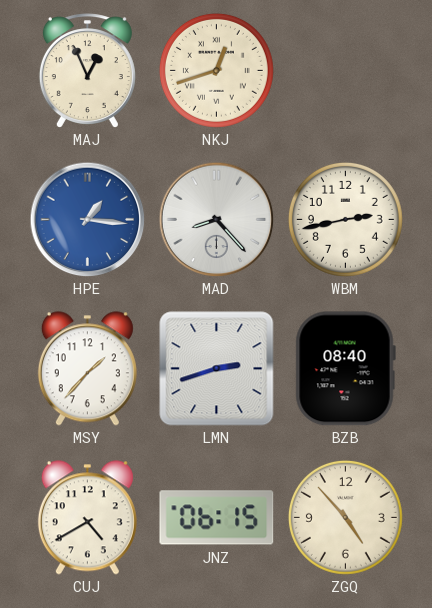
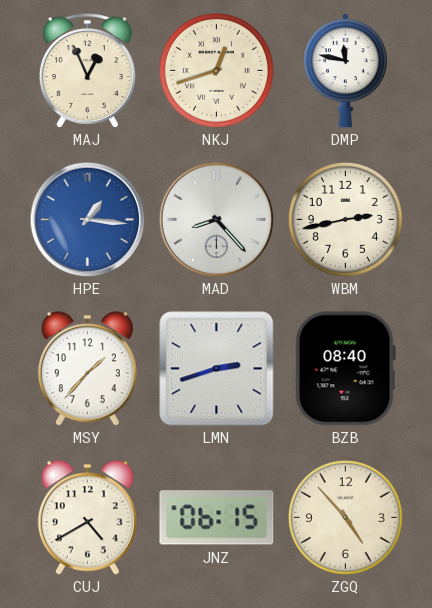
DMP: none -> 11:47 (345, 71)
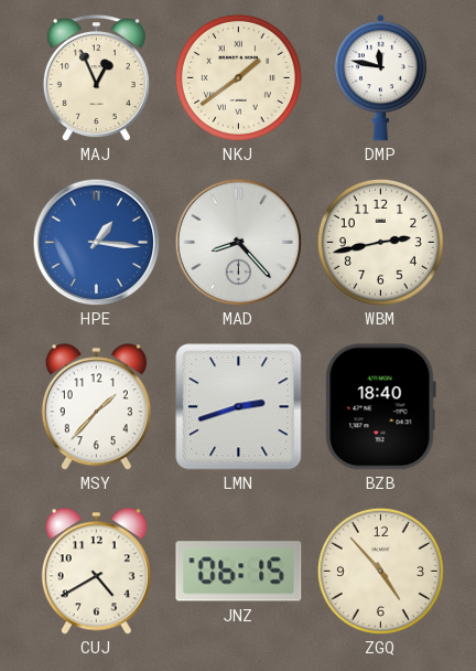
NKJ: 12:42 -> 1:39 (238, 77)
BZB: 08:40 -> 18:40 (380, 407)
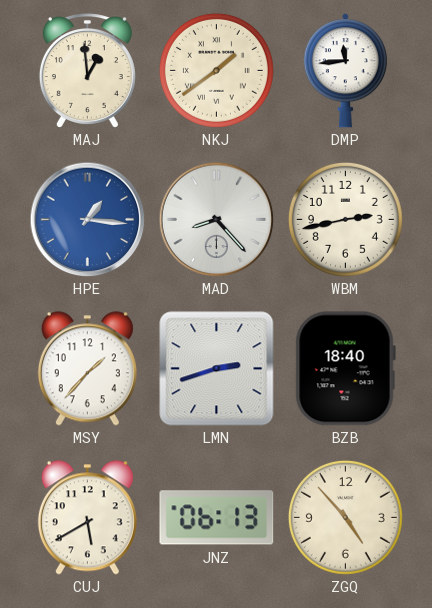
MAJ: 12:56 -> 12:59 (87, 70)
DMP: 11:47 -> 11:44 (345, 71)
CUJ: 4:40 -> 5:40 (87, 518)
JNZ: 06:15 -> 06:13 (217, 518)
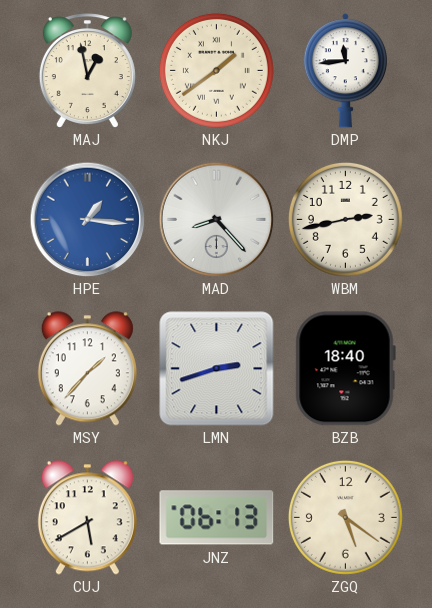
MAJ: 12:59 -> 12:58 (87, 70)
ZGQ: 4:53 -> 5:21 (345, 517)
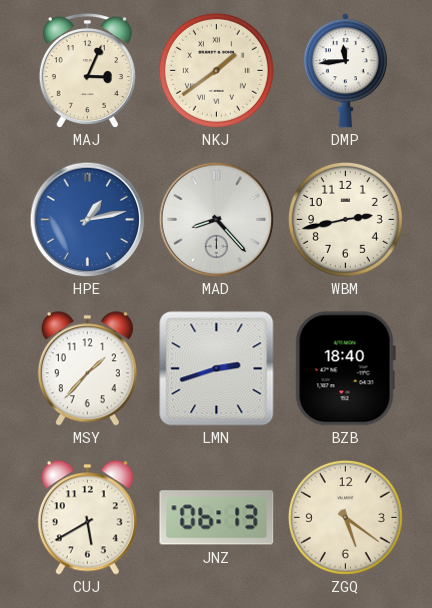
MAJ: 12:58 -> 3:04 (87, 70)
HPE: 1:16 -> 1:13 (87, 219)
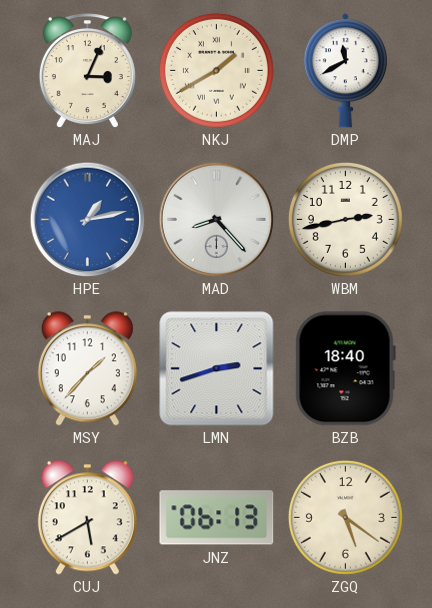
NKJ: 1:39 -> 1:40 (216, 70)
DMP: 11:44 -> 11:40 (345, 71)
